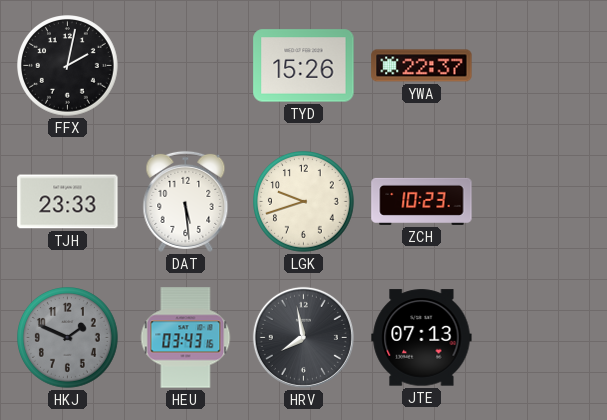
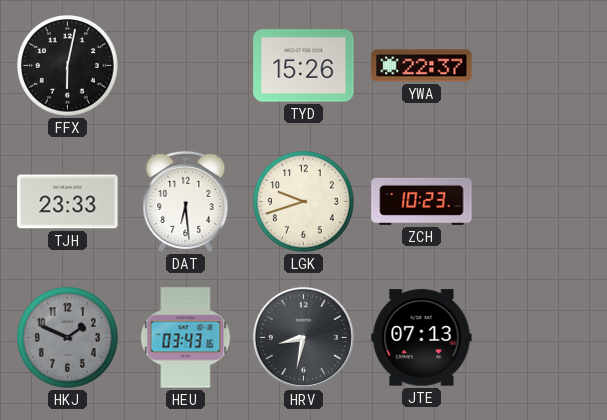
FFX: 2:02 -> 6:02 (68, 66)
DAT: 5:29 -> 6:29 (186, 201)
HRV: 7:58 -> 8:32 (303, 337)
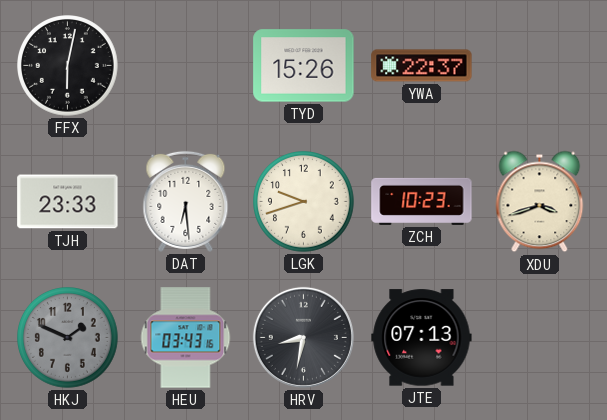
XDU: none -> 3:42 (540, 202)
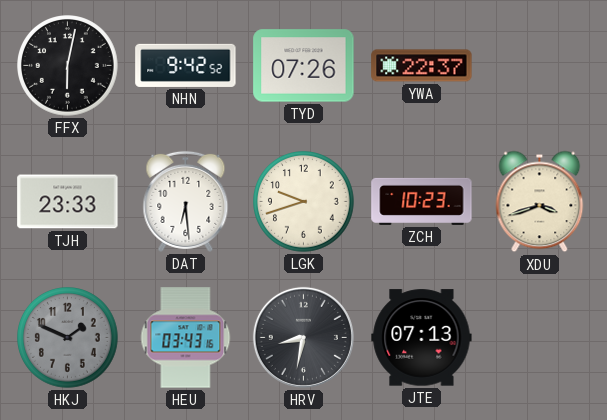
NHN: none -> 9:42 (186, 65)
TYD: 15:26 -> 07:26 (304, 66)
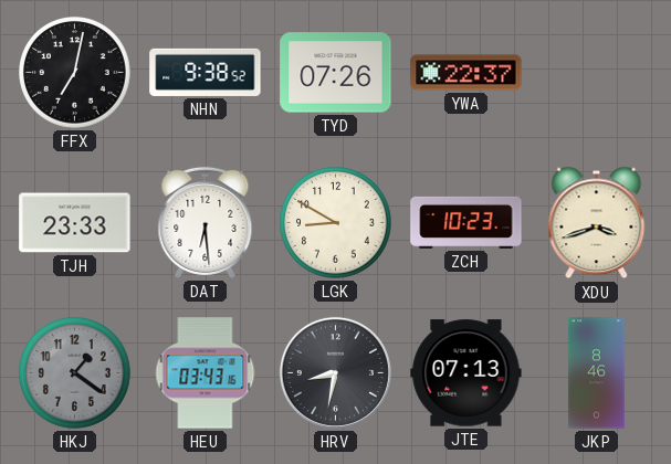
FFX: 6:02 -> 7:02 (75, 73)
NHN: 9:42 -> 9:38 (206, 72)
LGK: 9:42 -> 8:50 (336, 223)
HKJ: 1:49 -> 1:21 (75, 373)
JKP: none -> 8:46 (597, 373)
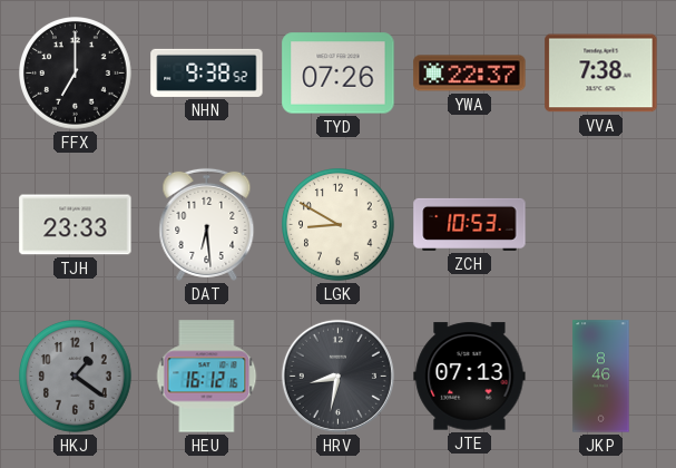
FFX: 7:02 -> 7:00 (76, 74)
VVA: none -> 7:38 (601, 74)
ZCH: 10:23 -> 10:53 (470, 224)
XDU: 3:42 -> none (597, 223)
HEU: 03:43 -> 16:12 (207, 377)
